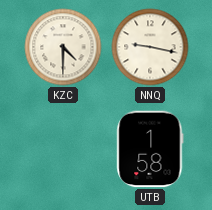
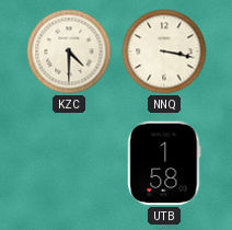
NNQ: 9:17 -> 3:17 (164, 51)
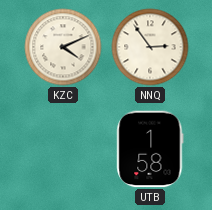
KZC: 4:30 -> 4:11 (63, 47)
NNQ: 3:17 -> 2:54 (150, 47)
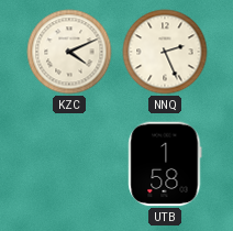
NNQ: 2:54 -> 2:26 (165, 52)
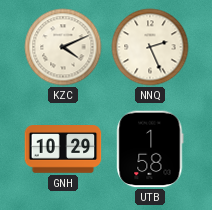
GNH: none -> 10:29 (63, 149)
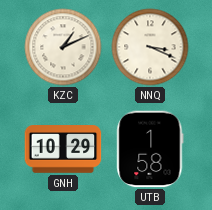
KZC: 4:11 -> 1:11 (63, 47)
NNQ: 2:26 -> 3:19 (150, 47)
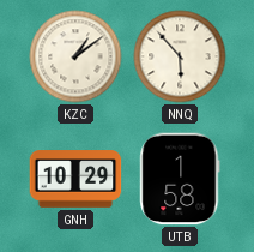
KZC: 1:11 -> 1:09 (75, 56)
NNQ: 3:19 -> 5:53 (180, 56)
